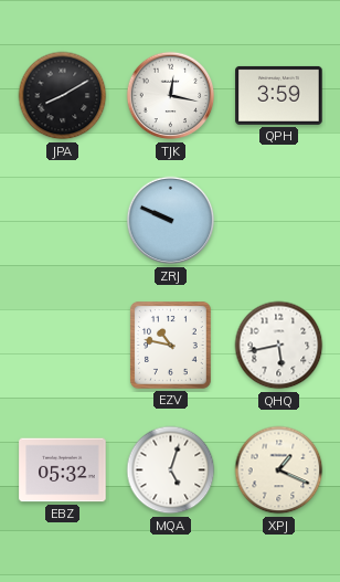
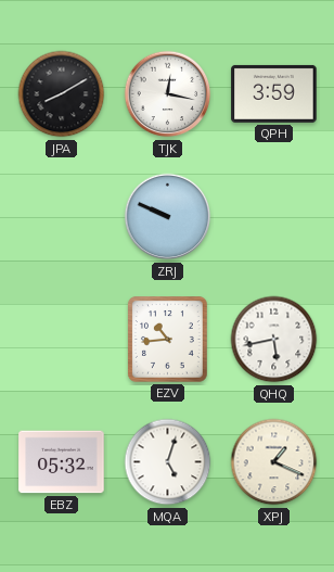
EZV: 10:47 -> 10:44 (168, 340)
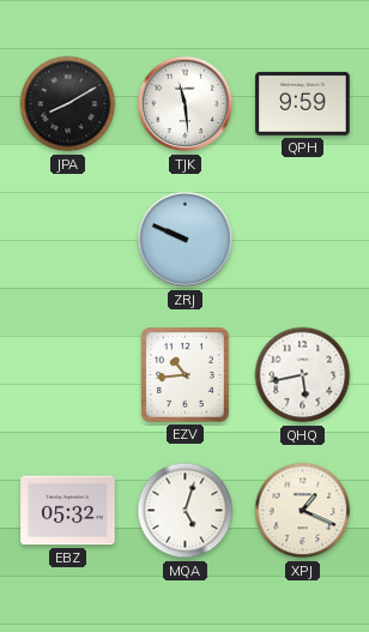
TJK: 12:17 -> 11:29 (186, 104)
QPH: 3:59 -> 9:59 (303, 103)
